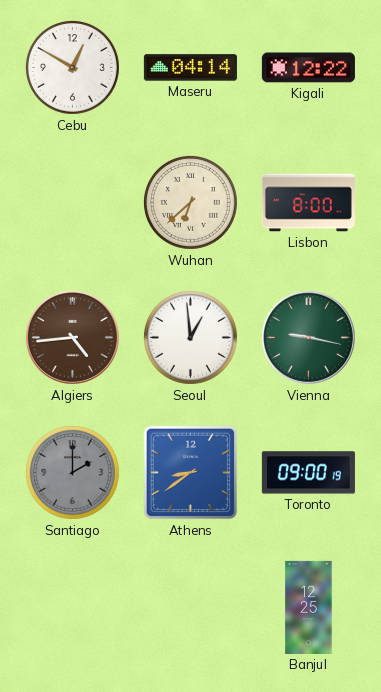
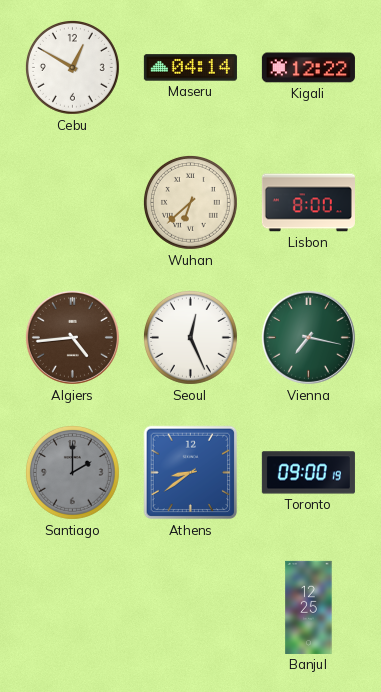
Seoul: 12:59 -> 12:26 (190, 337)
Vienna: 9:17 -> 7:17 (308, 337)
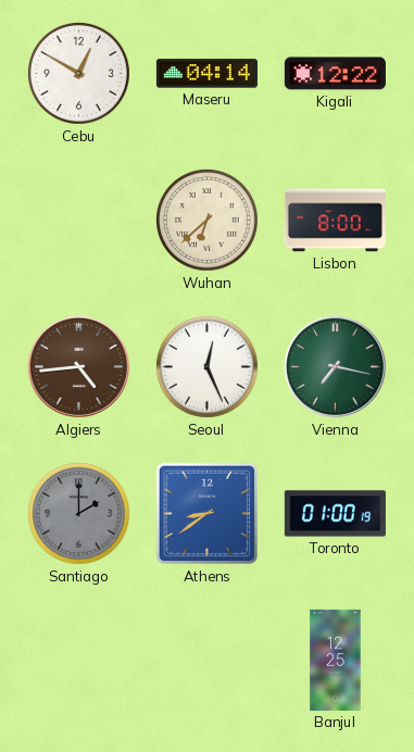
Toronto: 09:00 -> 01:00 (335, 514)
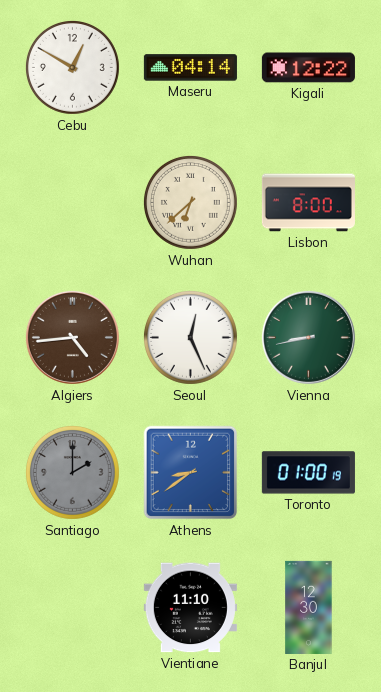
Vienna: 7:17 -> 8:43 (308, 337)
Vientiane: none -> 11:10 (190, 608)
Banjul: 12:25 -> 12:30 (309, 607)
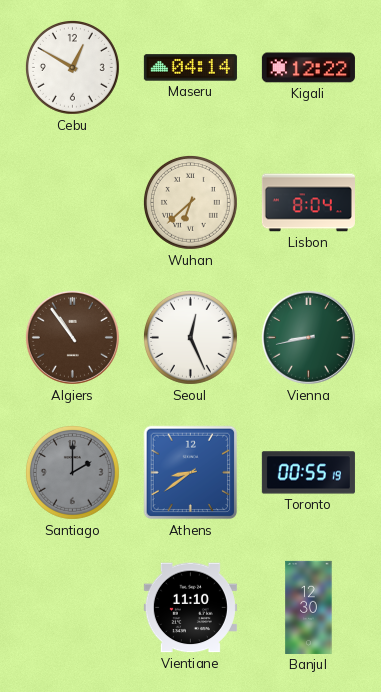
Lisbon: 8:00 -> 8:04 (308, 203)
Algiers: 4:44 -> 10:54 (72, 337)
Toronto: 01:00 -> 00:55 (308, 473)
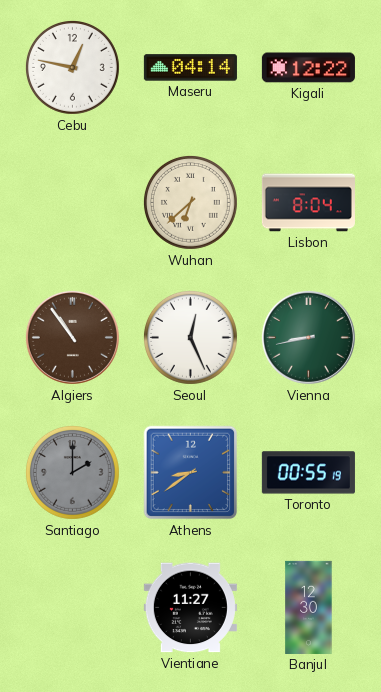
Cebu: 12:50 -> 12:47 (72, 67)
Vientiane: 11:10 -> 11:27 (190, 608)
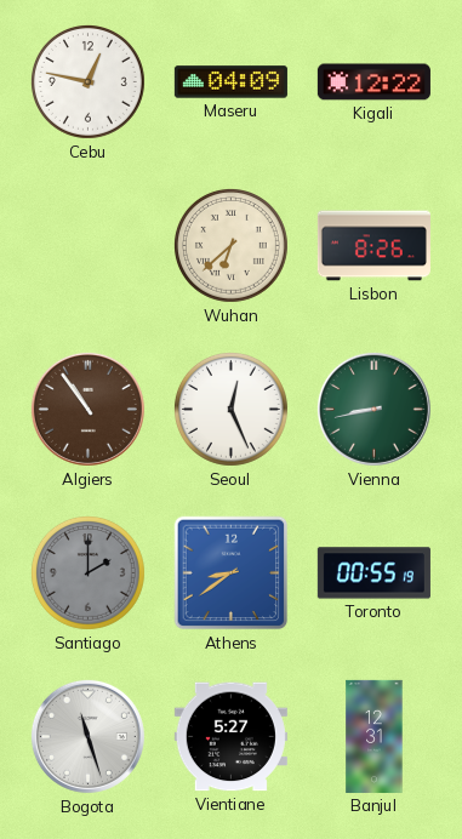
Maseru: 04:14 -> 04:09 (230, 82)
Lisbon: 8:04 -> 8:26 (373, 246)
Bogota: none -> 11:27 (87, 736)
Vientiane: 11:27 -> 5:27 (230, 737)
Banjul: 12:30 -> 12:31 (375, 736)
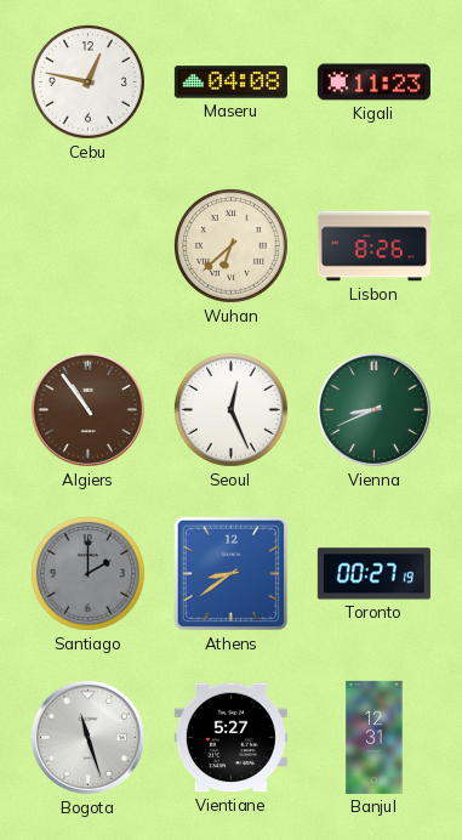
Maseru: 04:09 -> 04:08 (230, 83)
Kigali: 12:22 -> 11:23 (373, 83)
Vienna: 8:43 -> 8:41 (373, 409)
Toronto: 00:55 -> 00:27 (373, 574)
